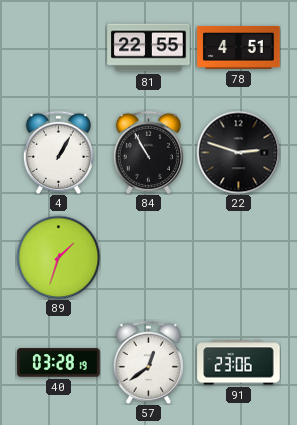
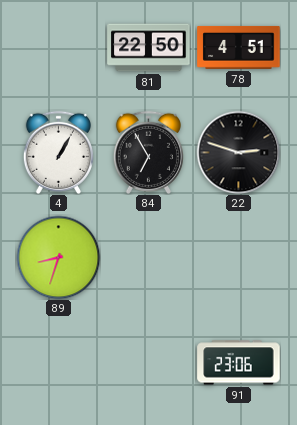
81: 22:55 -> 22:50 (149, 48)
84: 10:55 -> 6:55 (148, 152)
89: 1:33 -> 8:33 (58, 257)
40: 03:28 -> none (59, 363)
57: 12:39 -> none (148, 362)
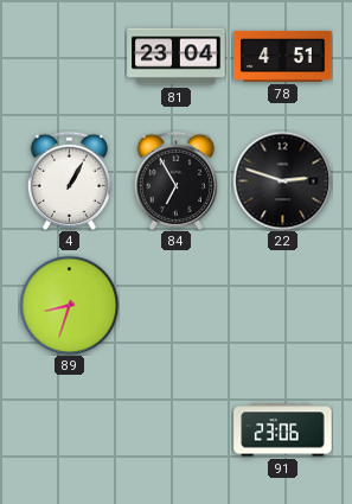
81: 22:50 -> 23:04 (177, 57)
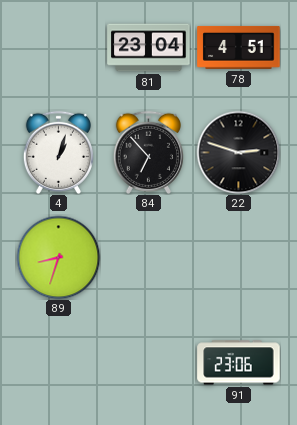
4: 1:05 -> 1:03 (58, 152)
84: 6:55 -> 6:53 (148, 152)
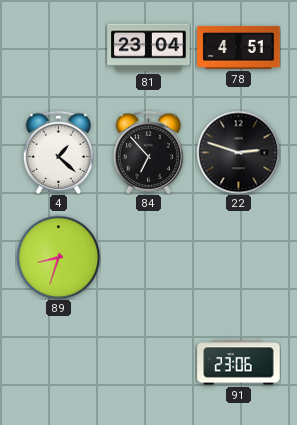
4: 1:03 -> 1:22 (58, 152)
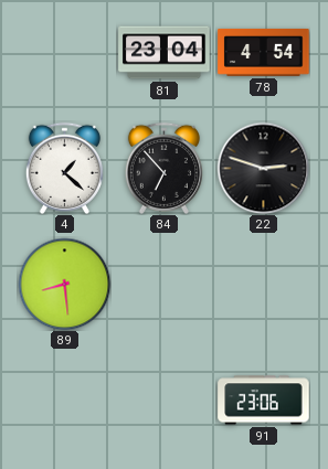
78: 4:51 -> 4:54 (264, 52)
89: 8:33 -> 8:29 (64, 284)
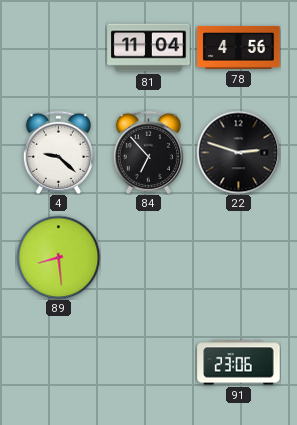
81: 23:04 -> 11:04 (149, 48)
78: 4:54 -> 4:56 (239, 47)
4: 1:22 -> 9:22 (58, 152)
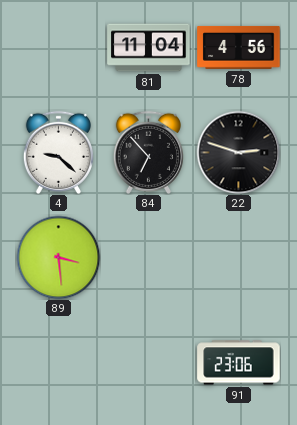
89: 8:29 -> 3:29 (58, 257)
